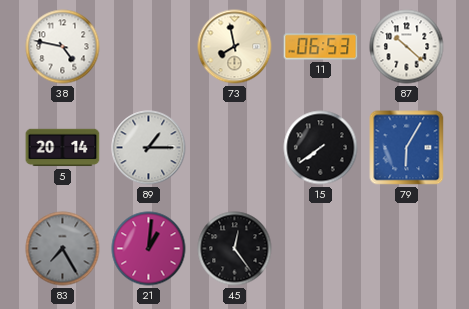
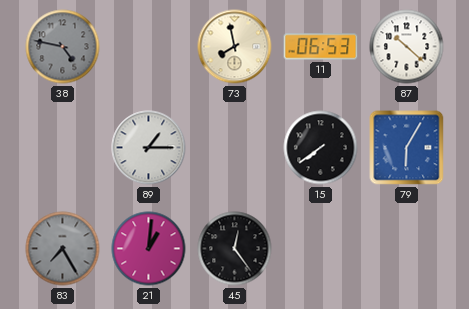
38 dial: white -> grey (63, 47)
5: 20:14 -> none (63, 148)
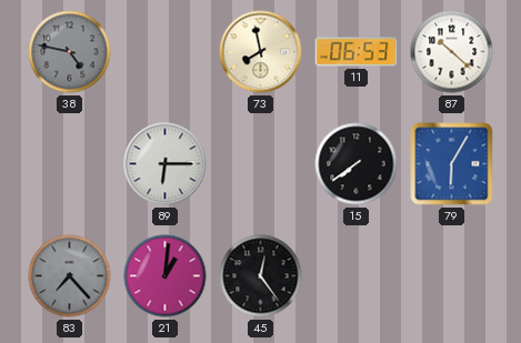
89: 1:15 -> 6:15 (166, 164)
83: 7:25 -> 7:23 (70, 276)
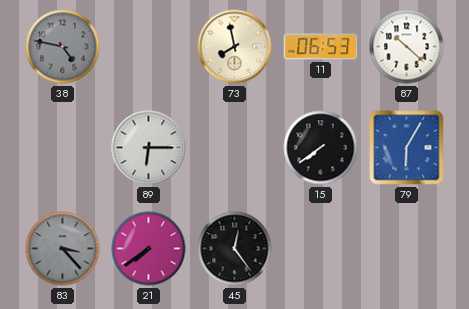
83: 7:23 -> 3:23 (63, 249)
21: 1:01 -> 7:39 (149, 249)
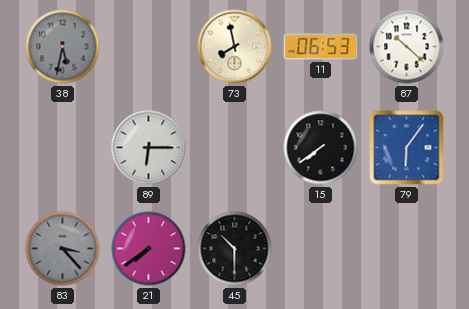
38: 4:47 -> 5:32 (63, 47)
79: 6:05 -> 6:06 (407, 148)
45: 12:24 -> 10:30 (235, 249)
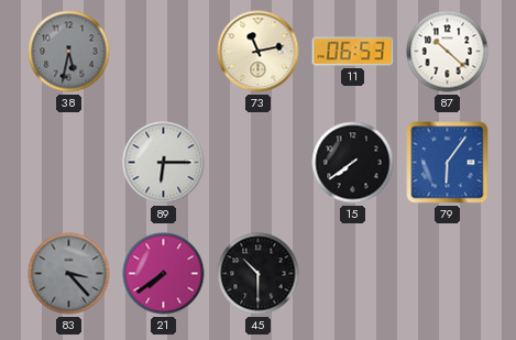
73: 7:58 -> 11:13 (259, 52)
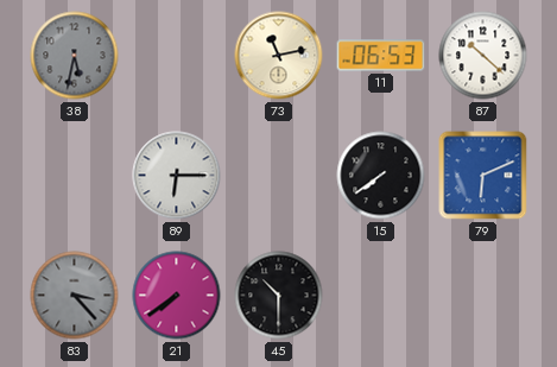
79: 6:06 -> 6:11 (483, 176)
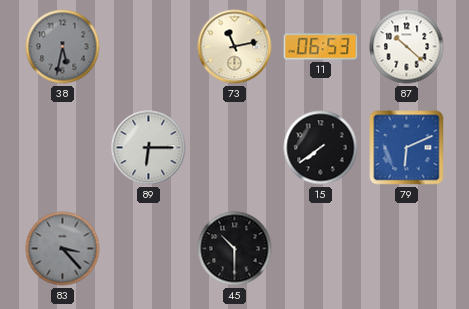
21: 7:39 -> none (177, 296)
